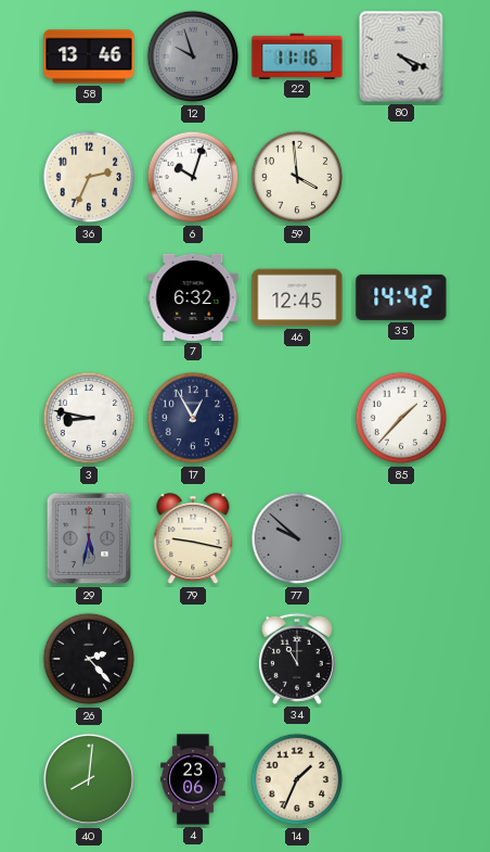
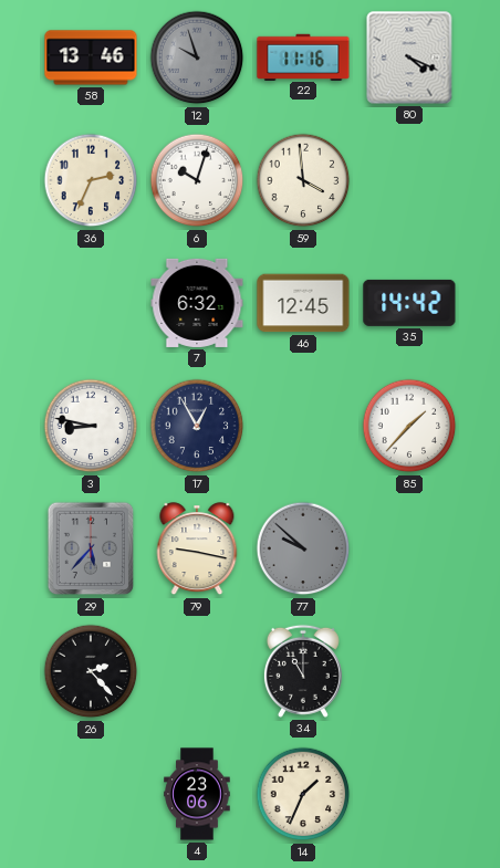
29: 5:32 -> 5:37 (91, 548)
40: 8:01 -> none (89, 779)
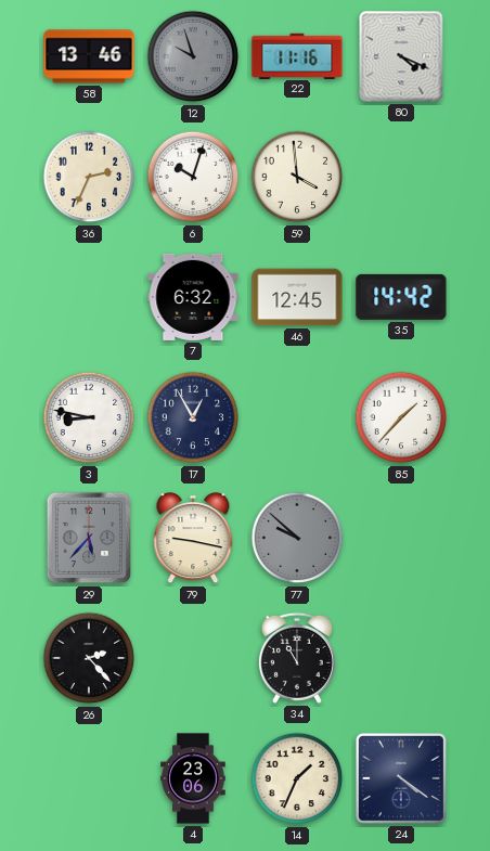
24: none -> 4:21 (401, 778)
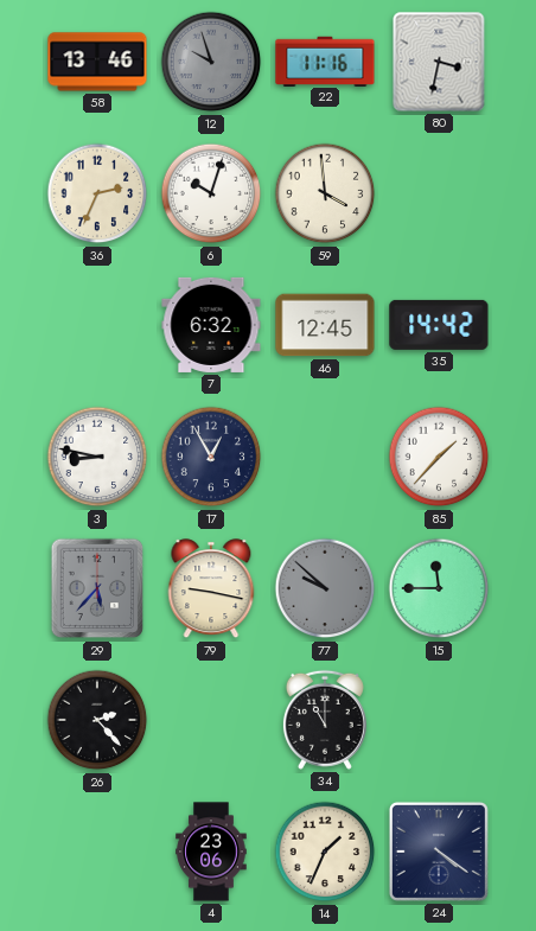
80: 4:19 -> 3:32 (439, 62)
15: none -> 11:45 (439, 588)
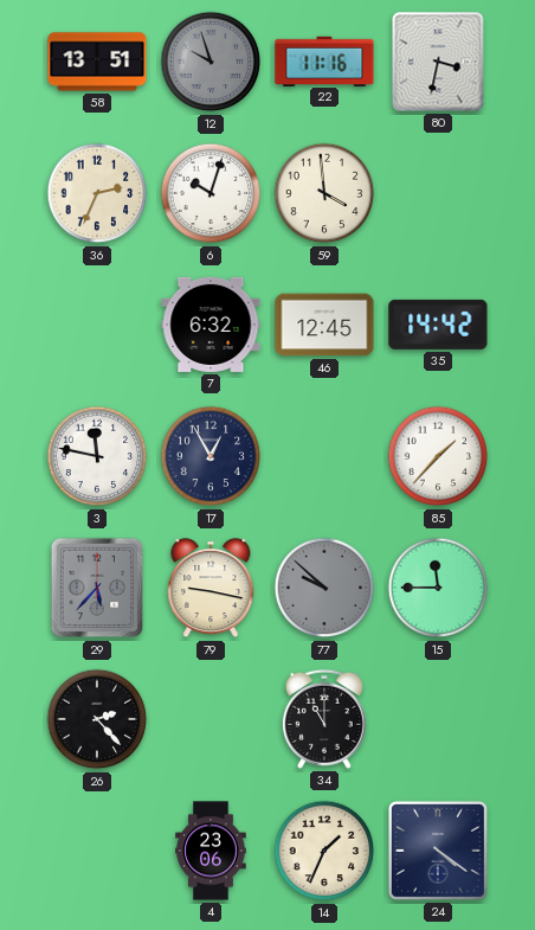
58: 13:46 -> 13:51 (97, 62)
3: 8:47 -> 11:47 (97, 456)
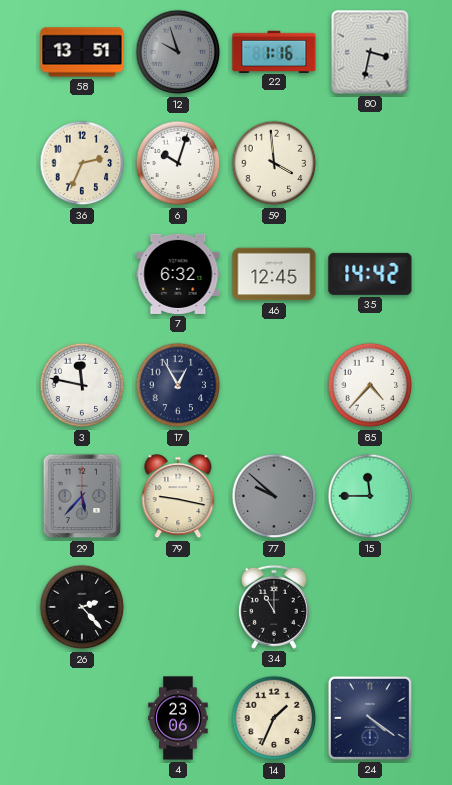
22: 11:16 -> 1:16 (274, 51)
85: 1:37 -> 4:37 (370, 385)
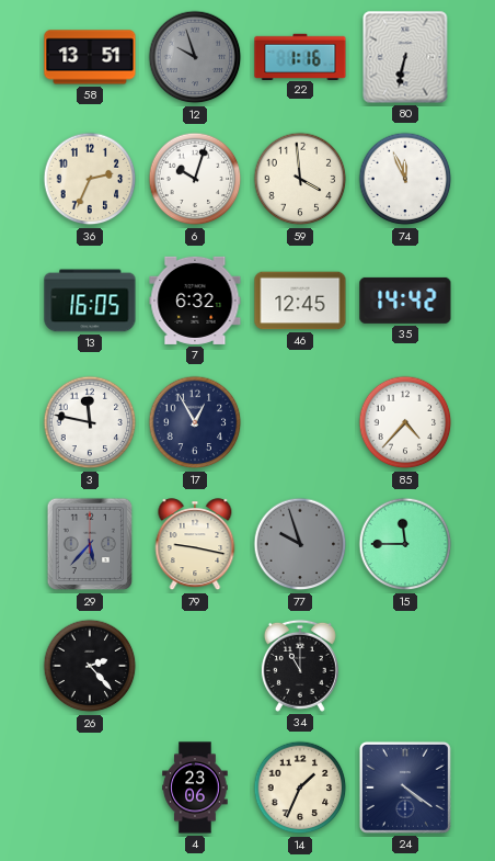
80: 3:32 -> 6:32 (405, 57)
74: none -> 11:56 (405, 179)
13: none -> 16:05 (90, 301)
77: 9:52 -> 9:57 (300, 544)
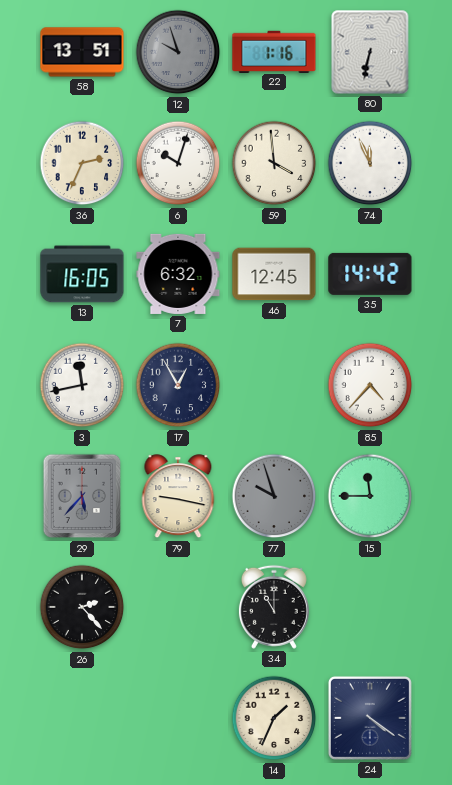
3: 11:47 -> 11:43 (82, 385)
4: 23:06 -> none (195, 788)
